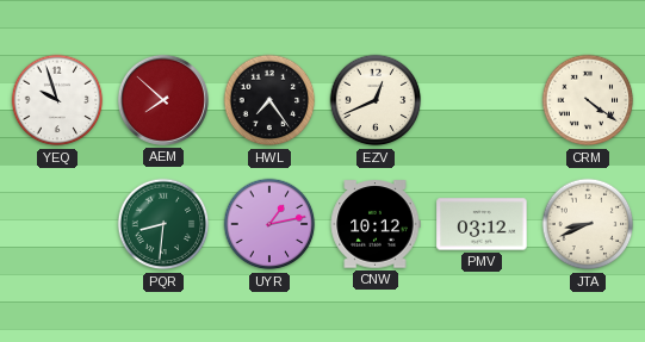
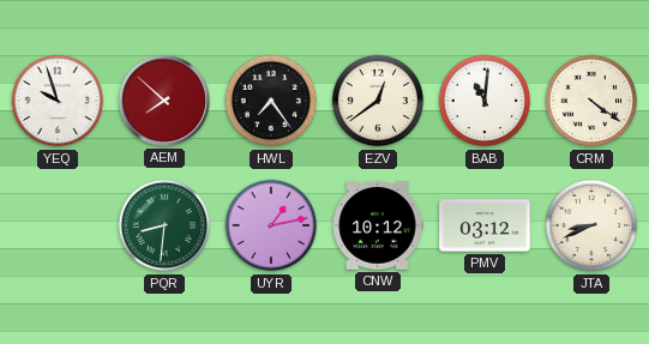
EZV: 12:41 -> 12:39 (378, 101)
BAB: none -> 11:01 (485, 101)
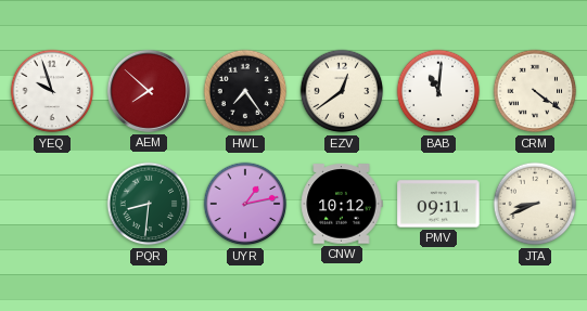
PMV: 03:12 -> 09:11 (438, 204)
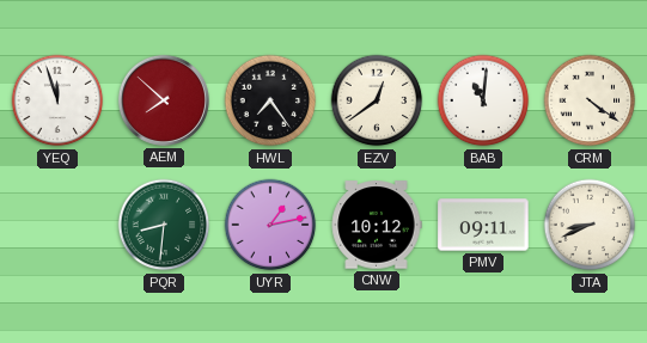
YEQ: 9:57 -> 11:57 (57, 100)
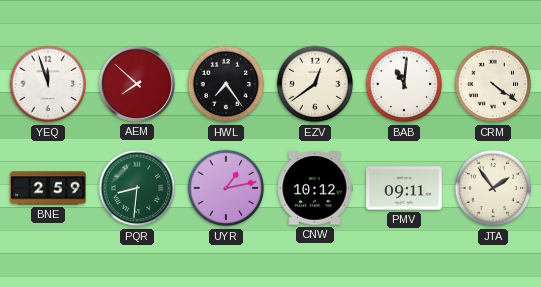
BNE: none -> 2:59 (48, 188)
JTA: 8:41 -> 1:54 (493, 188)
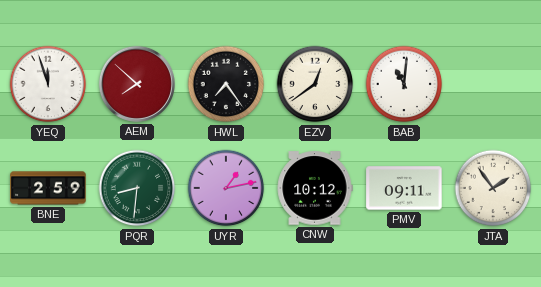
CRM: 4:21 -> none (493, 84)
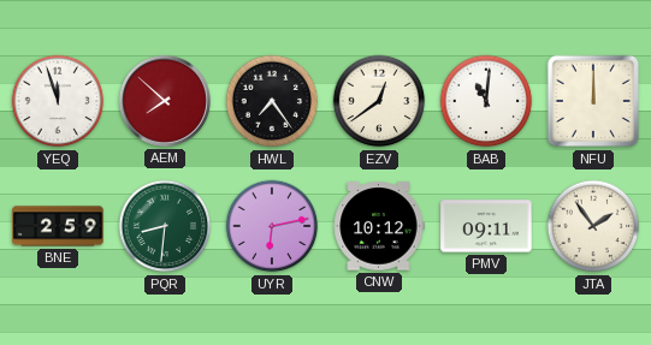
NFU: none -> 12:00 (593, 101)
UYR: 1:13 -> 6:13 (272, 226)
